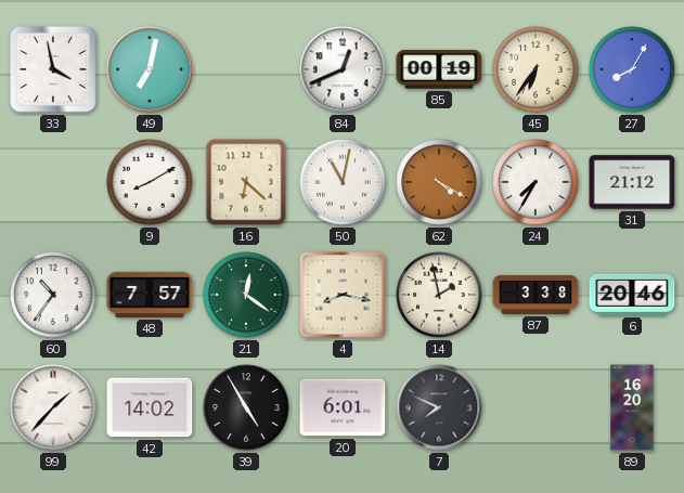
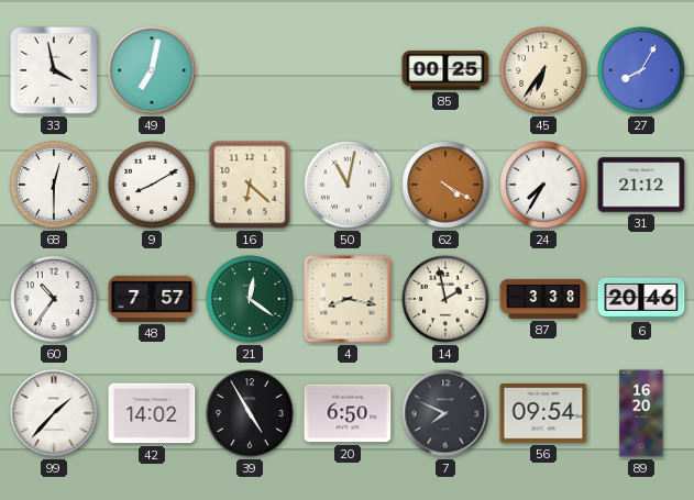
84: 12:41 -> none (343, 69)
85: 00:19 -> 00:25 (445, 70)
68: none -> 12:30 (54, 185)
20: 6:01 -> 6:50 (348, 413)
56: none -> 09:54 (543, 413)
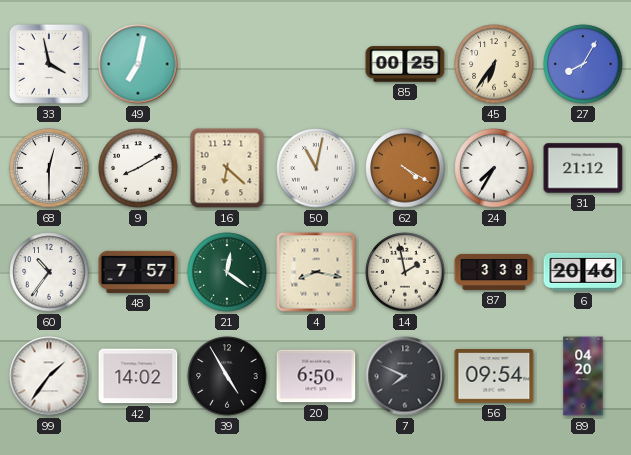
99: 1:37 -> 1:36 (49, 376)
89: 16:20 -> 04:20 (583, 376)
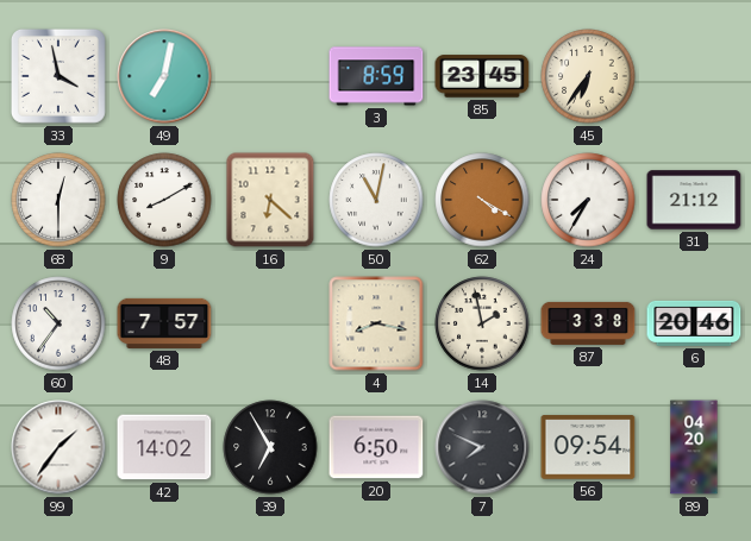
3: none -> 8:59 (376, 76)
85: 00:25 -> 23:45 (482, 76)
27: 8:05 -> none (583, 64)
21: 12:21 -> none (227, 272)
39: 4:55 -> 6:55 (270, 447)
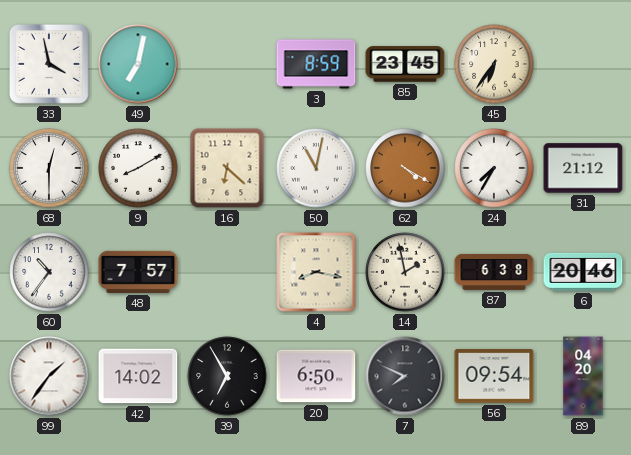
87: 3:38 -> 6:38 (494, 272)
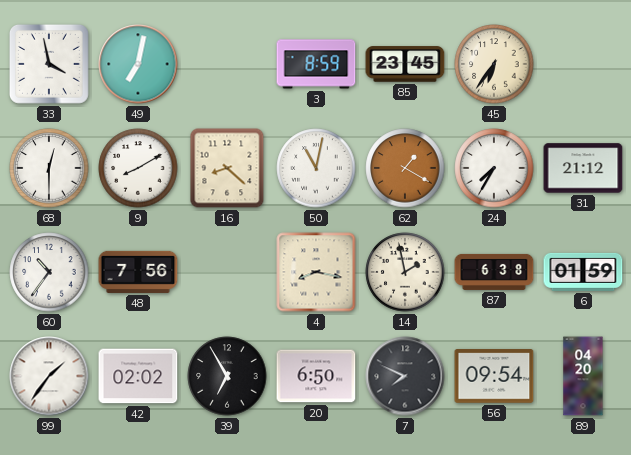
16: 6:22 -> 8:22 (227, 168)
62: 4:20 -> 1:20 (405, 168)
48: 7:57 -> 7:56 (138, 272)
6: 20:46 -> 01:59 (583, 272)
42: 14:02 -> 02:02 (138, 376)
